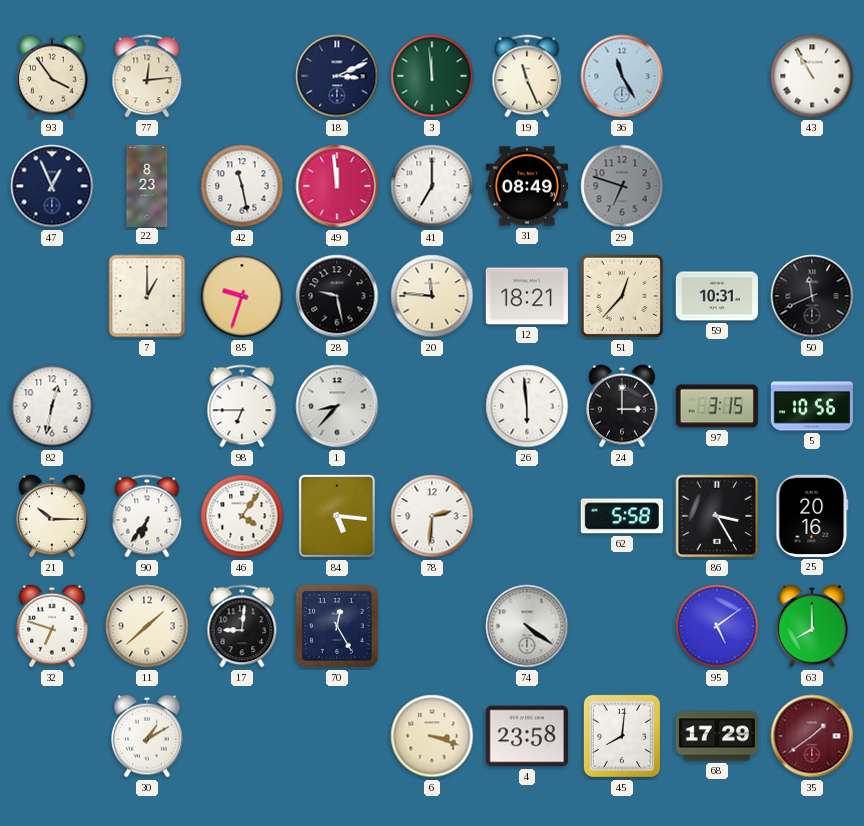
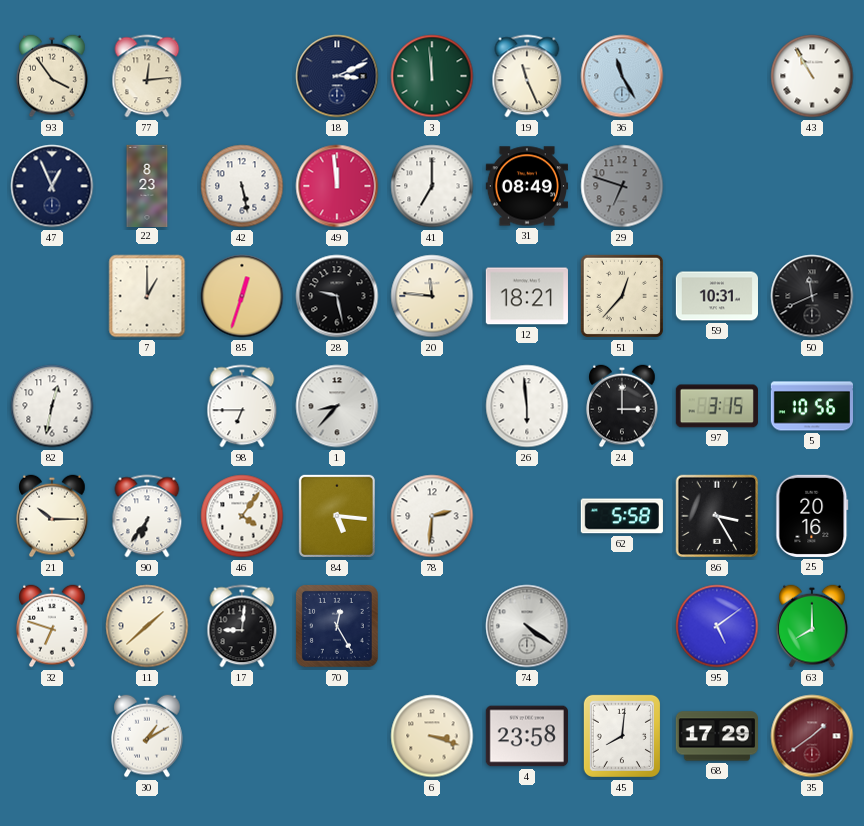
42: 11:28 -> 5:28 (242, 186)
85: 9:33 -> 12:33 (242, 296)
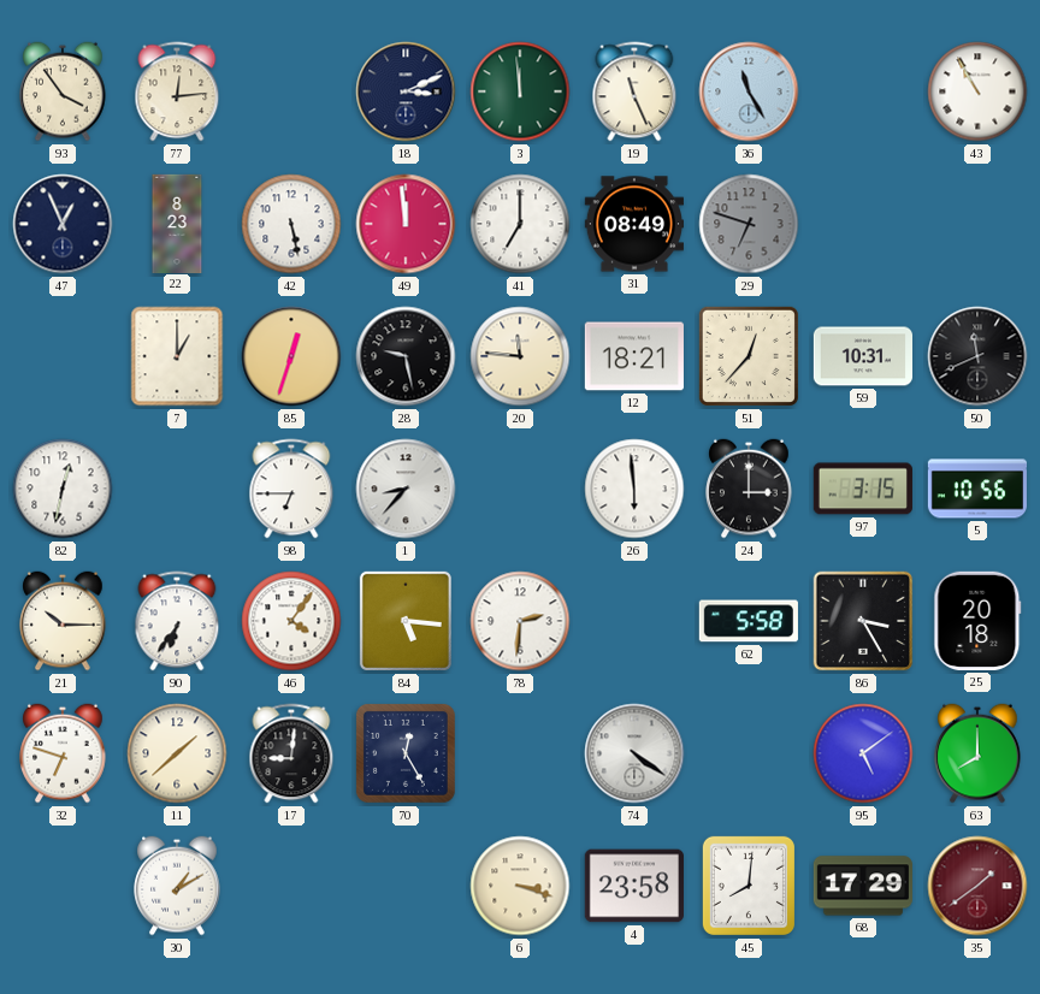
25: 20:16 -> 20:18 (977, 621)
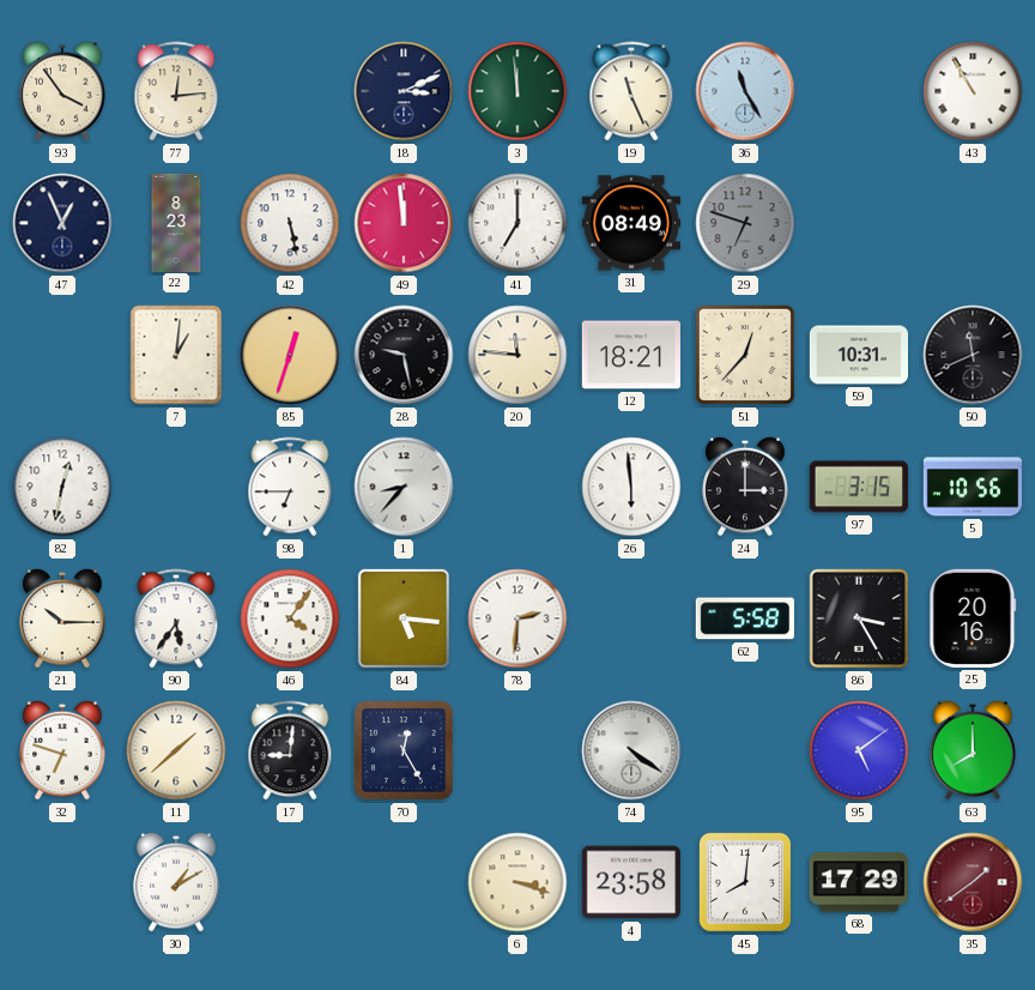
7: 1:00 -> 1:01 (176, 355)
90: 6:36 -> 5:36 (176, 618)
25: 20:18 -> 20:16 (973, 618)
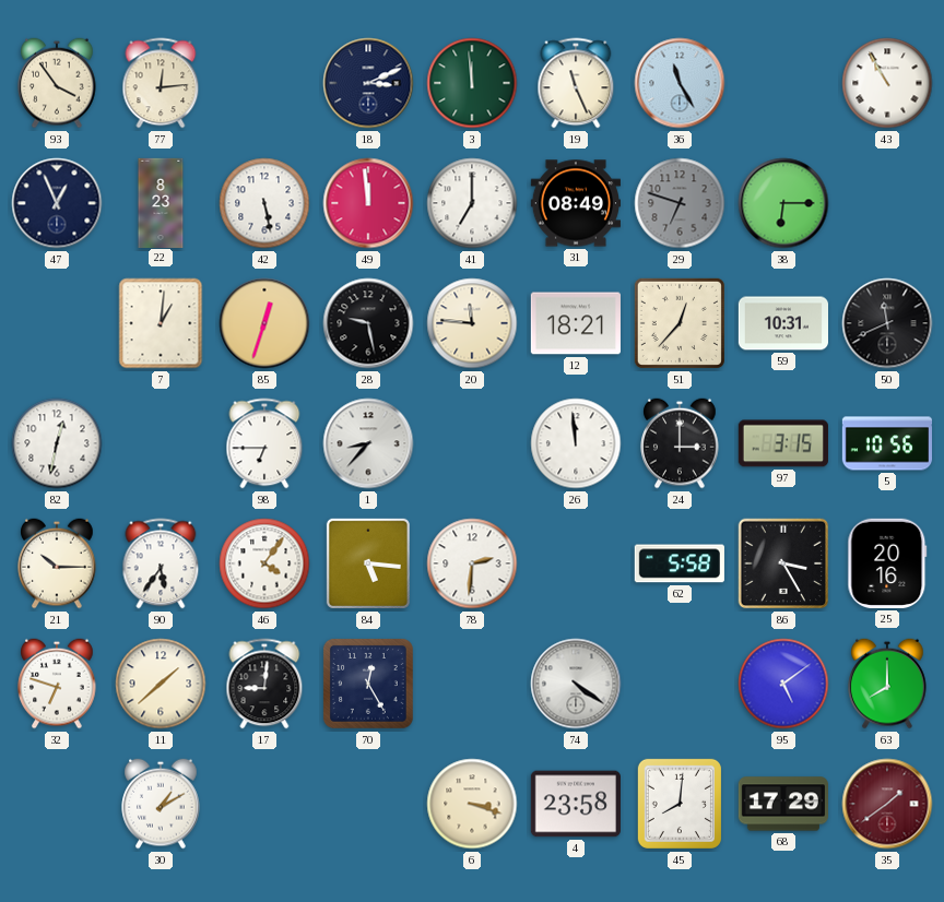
38: none -> 6:15 (783, 203)
26: 5:59 -> 11:59 (576, 443)
